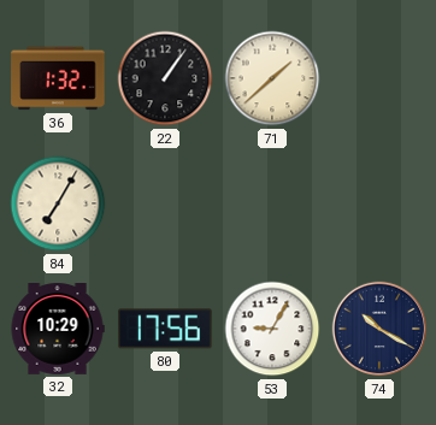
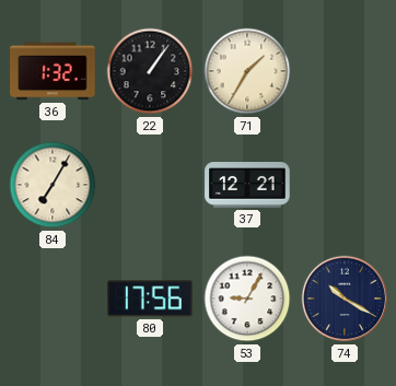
71: 1:38 -> 1:35 (247, 71)
37: none -> 12:21 (247, 185)
32: 10:29 -> none (58, 330)
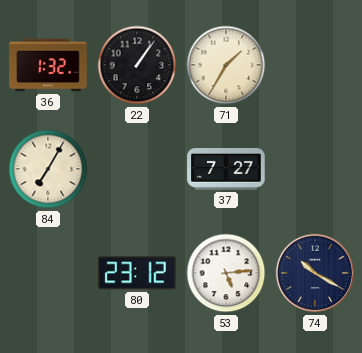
37: 12:21 -> 7:27 (226, 169)
80: 17:56 -> 23:12 (137, 273)
53: 9:05 -> 5:14 (226, 273)
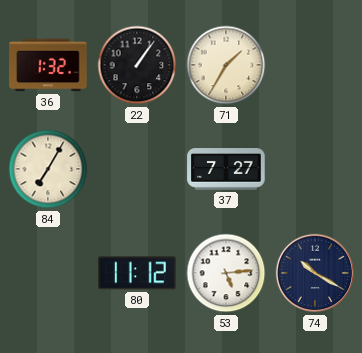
80: 23:12 -> 11:12 (137, 273)
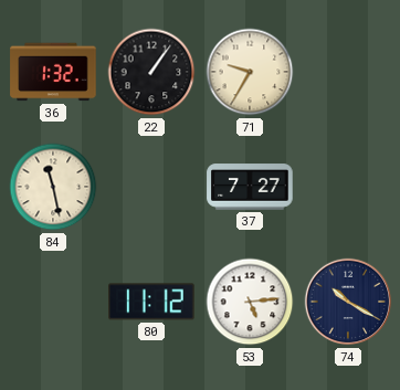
71: 1:35 -> 9:35 (250, 72)
84: 7:05 -> 11:28 (53, 187)
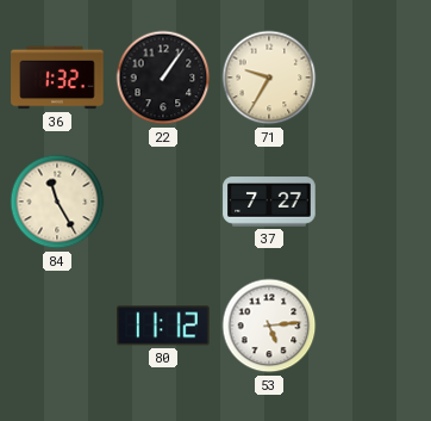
84: 11:28 -> 11:25 (57, 202)
74: 10:20 -> none (348, 302)
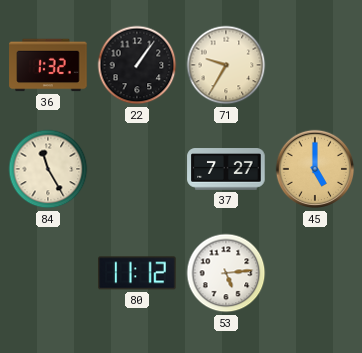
45: none -> 5:00 (315, 169)
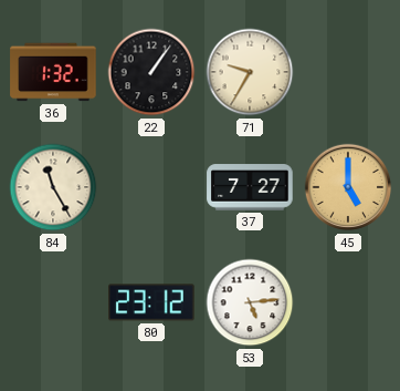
80: 11:12 -> 23:12 (151, 302)
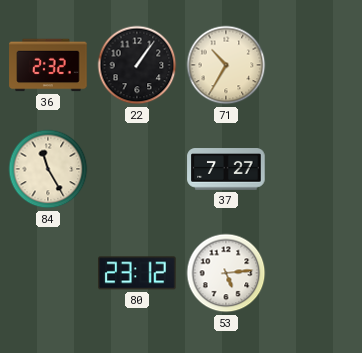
36: 1:32 -> 2:32 (48, 65)
71: 9:35 -> 10:35 (226, 65)
45: 5:00 -> none (348, 187)
